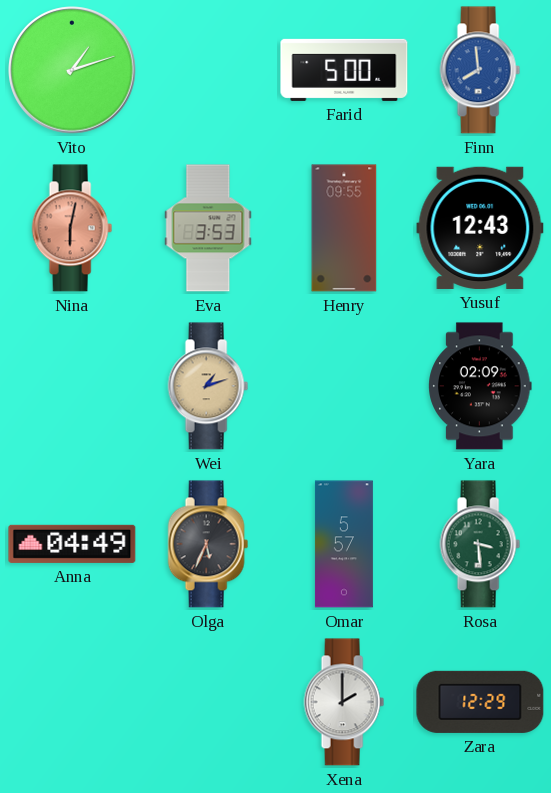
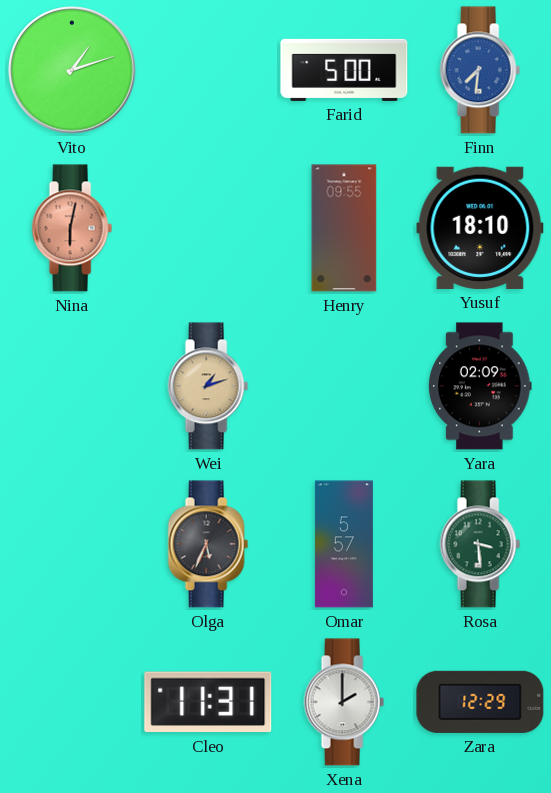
Finn: 7:59 -> 7:31 (480, 70)
Eva: 3:53 -> none (208, 228)
Yusuf: 12:43 -> 18:10 (480, 228)
Anna: 04:49 -> none (72, 544)
Cleo: none -> 11:31 (208, 702)
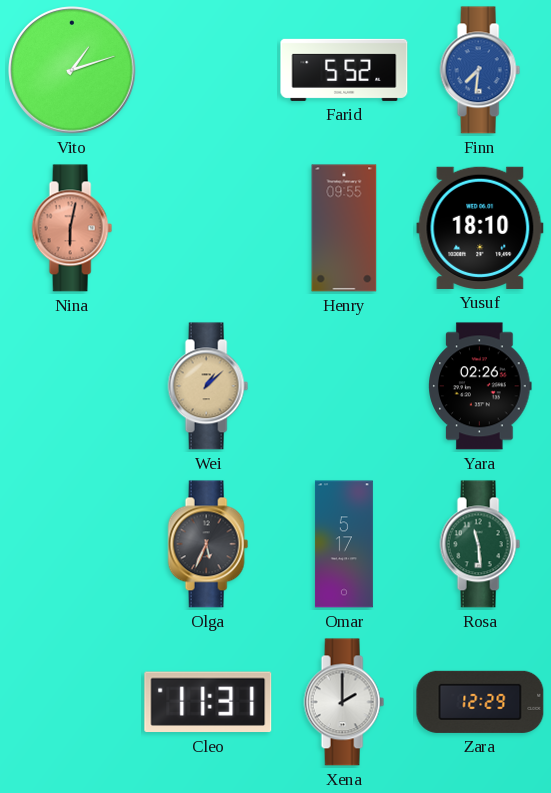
Farid: 5:00 -> 5:52 (344, 70)
Wei: 1:12 -> 1:08 (208, 386)
Yara: 02:09 -> 02:26 (480, 386)
Omar: 5:57 -> 5:17 (344, 544)
Rosa: 3:29 -> 11:29 (480, 544)
